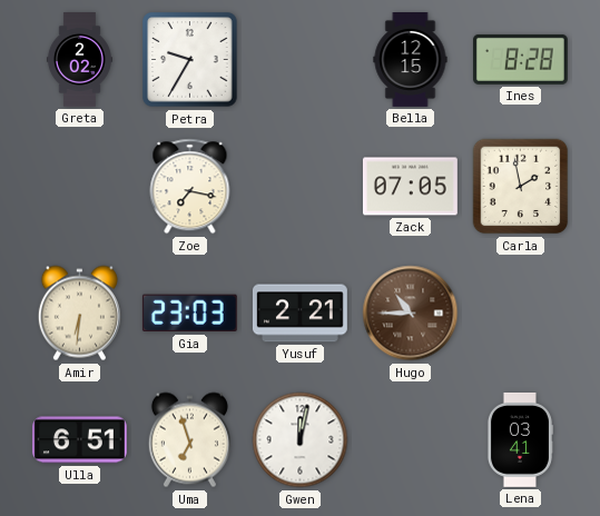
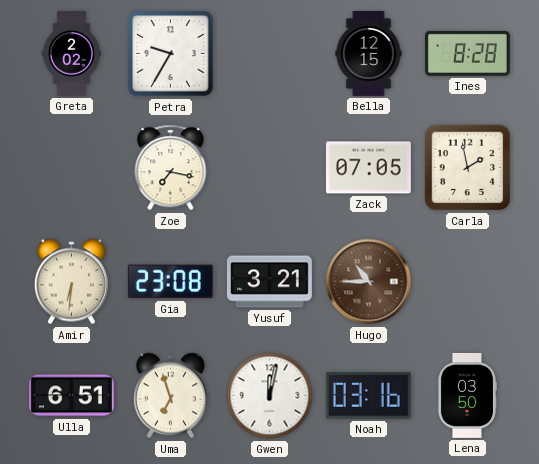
Gia: 23:03 -> 23:08 (170, 282)
Yusuf: 2:21 -> 3:21 (269, 282)
Noah: none -> 03:16 (368, 396)
Lena: 03:41 -> 03:50 (467, 395)
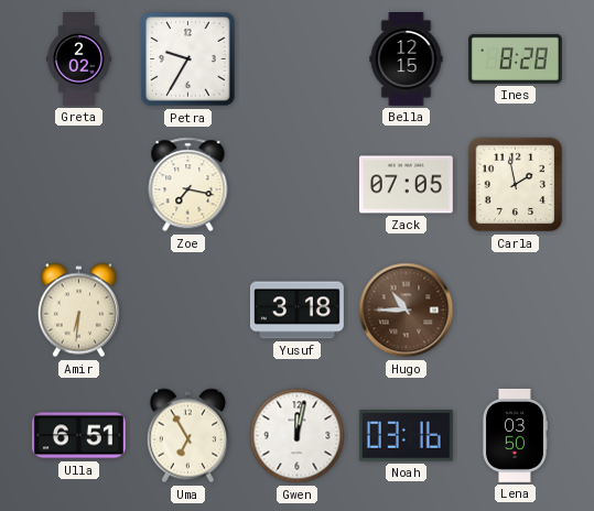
Gia: 23:08 -> none (170, 282)
Yusuf: 3:21 -> 3:18 (296, 311)
Uma: 6:57 -> 6:55 (187, 436)
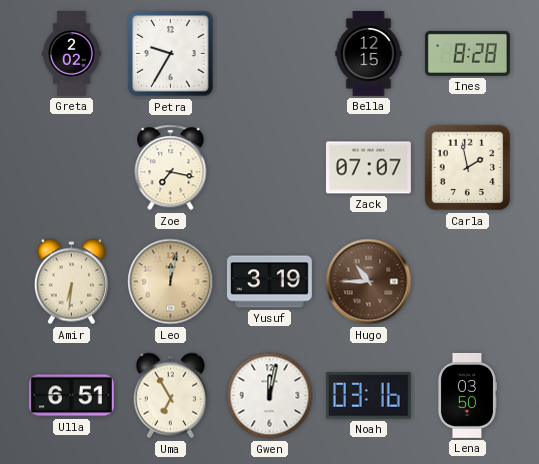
Zack: 07:05 -> 07:07 (368, 168)
Leo: none -> 12:02 (171, 282)
Yusuf: 3:18 -> 3:19 (269, 282)
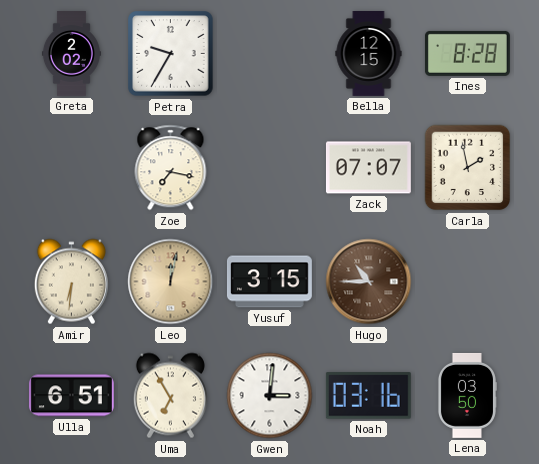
Yusuf: 3:19 -> 3:15 (269, 282)
Gwen: 12:02 -> 3:01 (270, 396)
